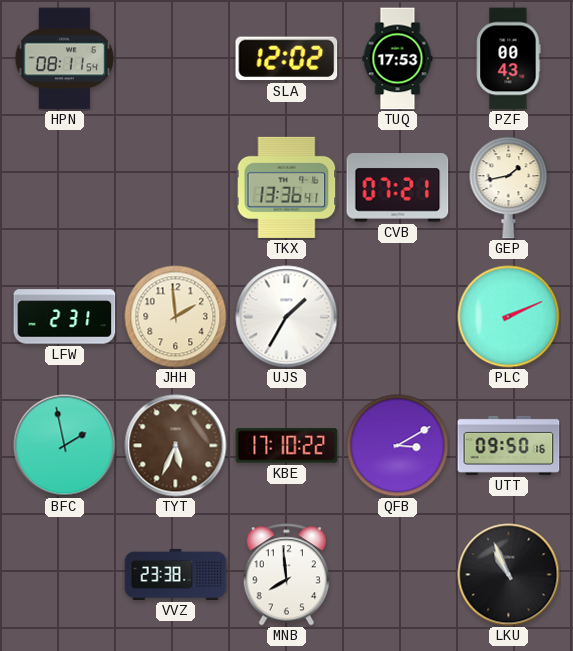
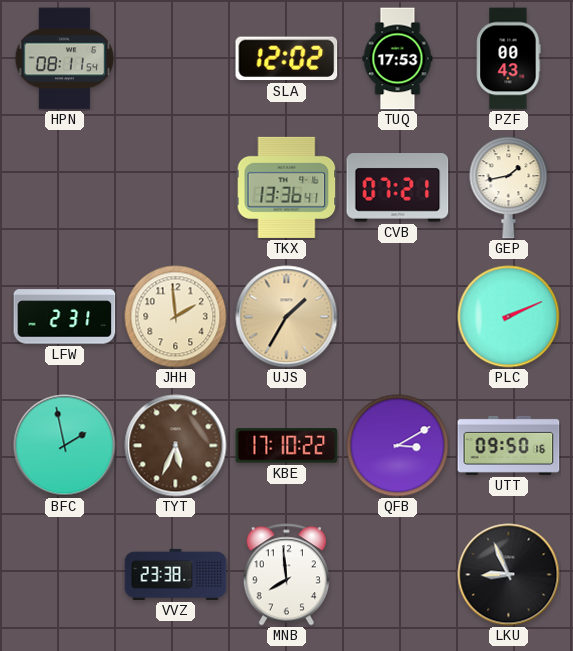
UJS dial: white -> champagne (287, 317)
LKU: 10:56 -> 8:56 (509, 575)
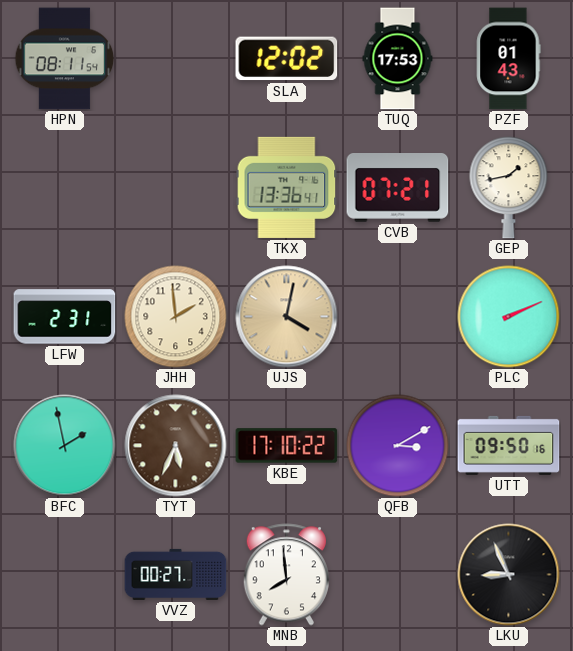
PZF: 00:43 -> 01:43 (508, 59)
UJS: 1:35 -> 4:02 (287, 317)
VVZ: 23:38 -> 00:27 (176, 574)
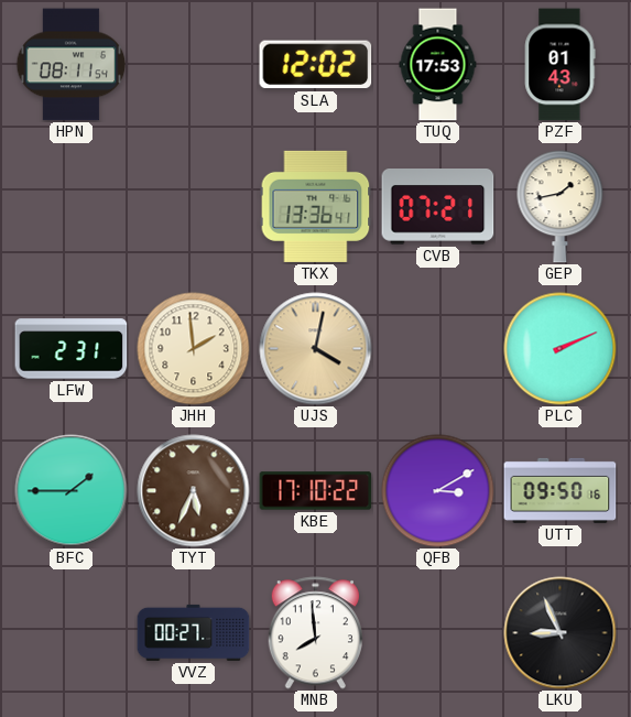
BFC: 1:58 -> 1:45 (72, 491)
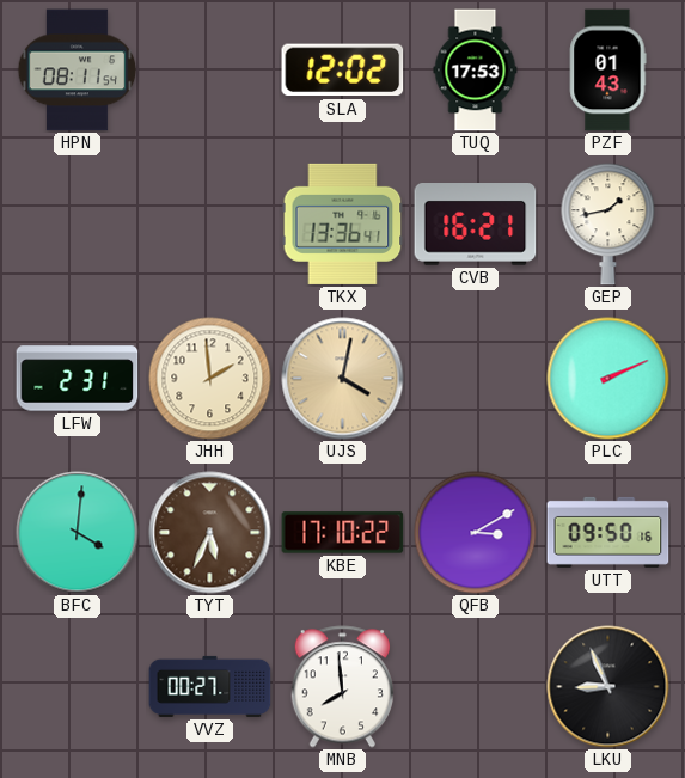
CVB: 07:21 -> 16:21 (476, 225)
BFC: 1:45 -> 4:01 (78, 533)
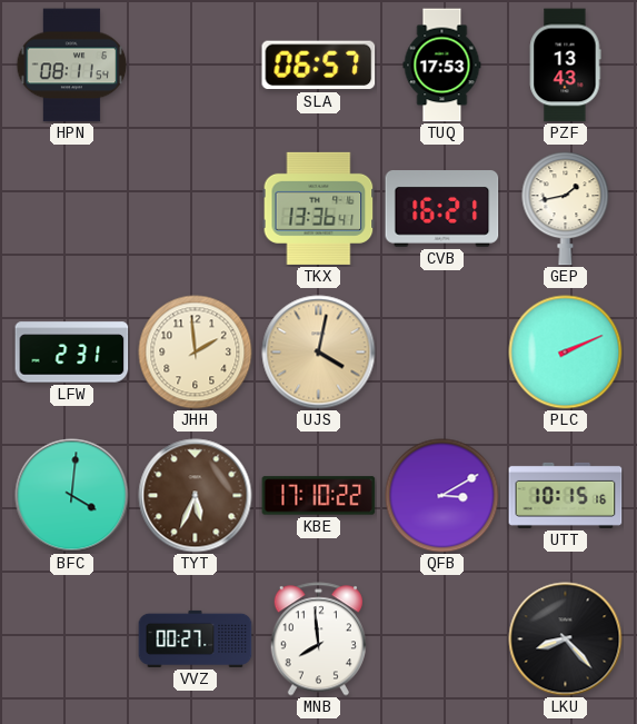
SLA: 12:02 -> 06:57 (319, 66)
PZF: 01:43 -> 13:43 (565, 66)
UTT: 09:50 -> 10:15 (566, 495)
LKU: 8:56 -> 8:23 (566, 639)
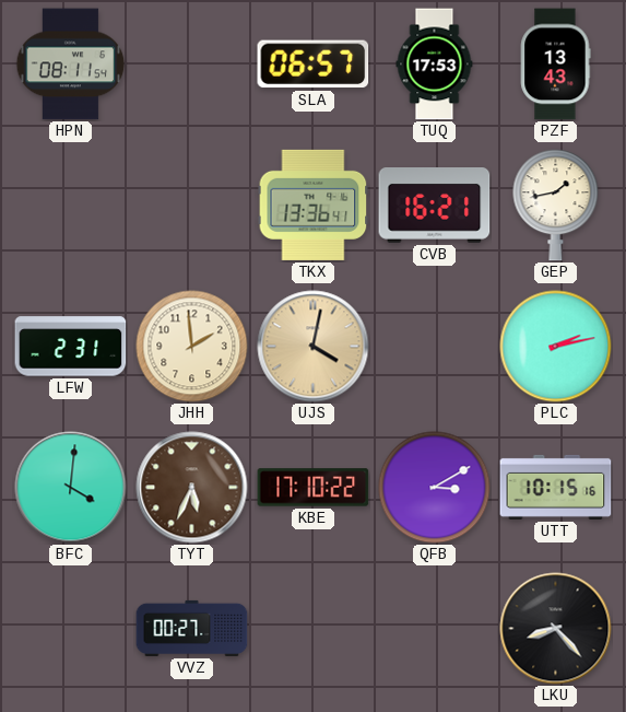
PLC: 2:11 -> 2:13 (556, 347)
MNB: 7:59 -> none (318, 639)
